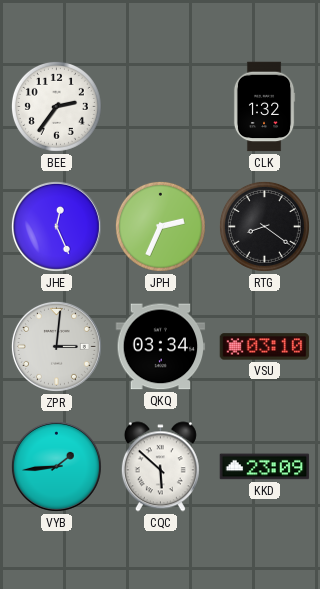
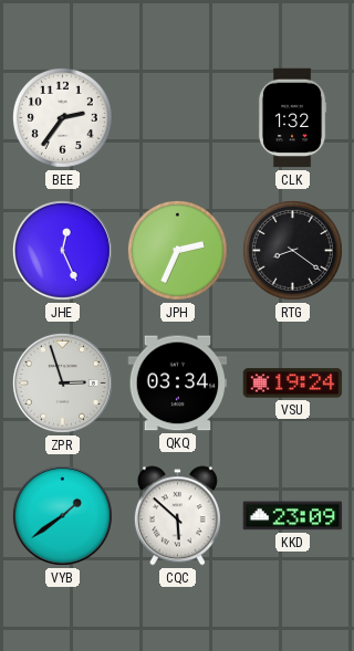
ZPR: 3:01 -> 2:57 (62, 382)
VSU: 03:10 -> 19:24 (293, 384)
VYB: 1:44 -> 1:39 (62, 515)
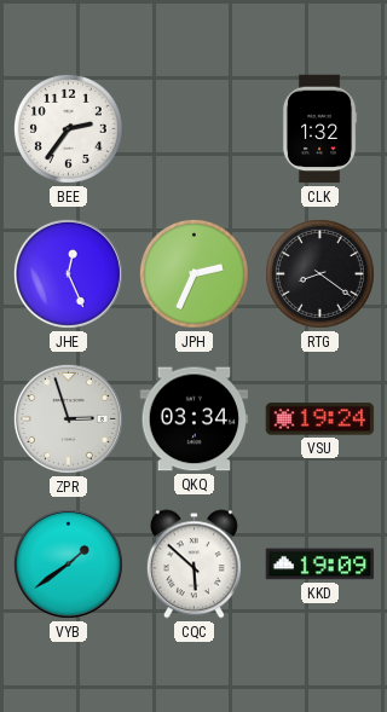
KKD: 23:09 -> 19:09 (320, 565)
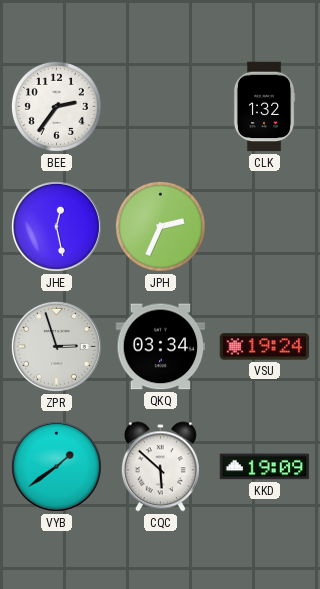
JHE: 12:26 -> 12:28 (56, 226)
RTG: 8:21 -> none (319, 273)
